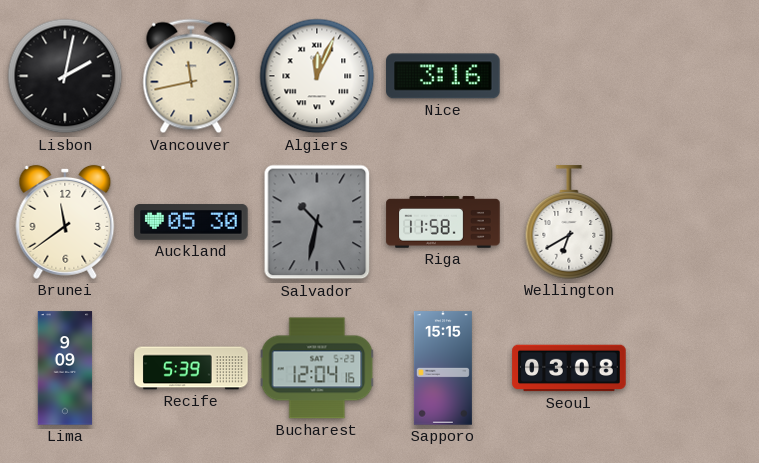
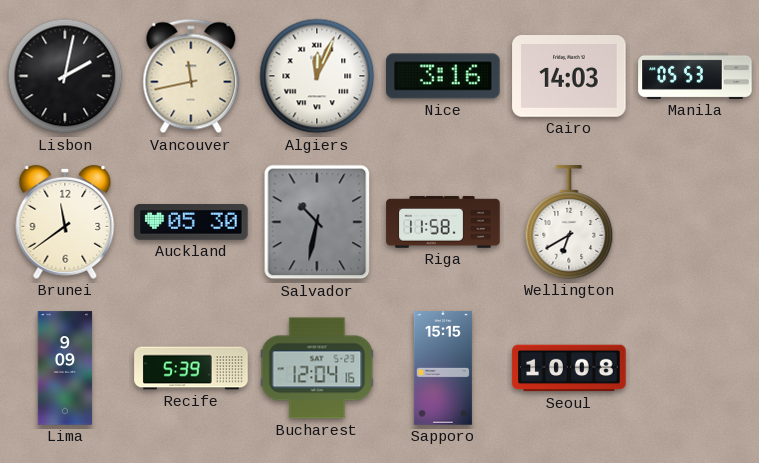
Cairo: none -> 14:03 (569, 77)
Manila: none -> 05:53 (695, 76)
Seoul: 03:08 -> 10:08 (569, 368)
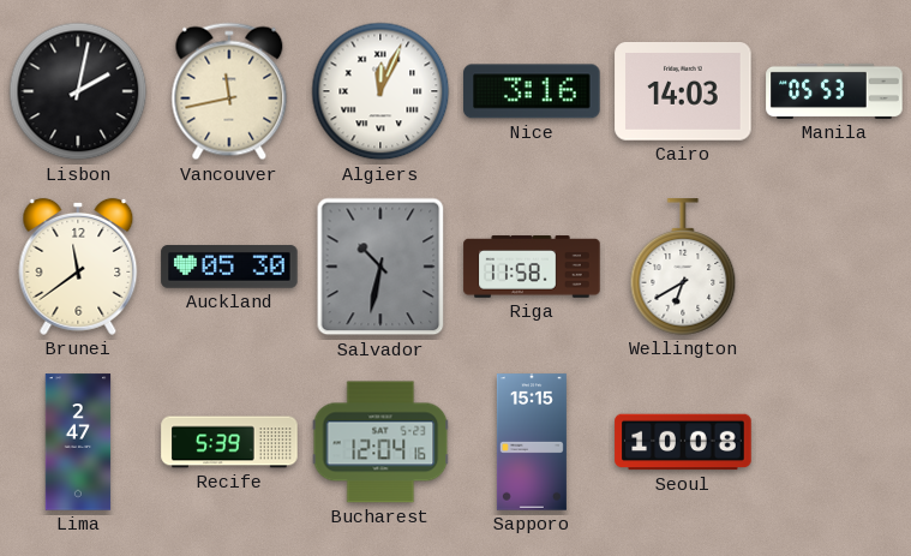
Lima: 9:09 -> 2:47 (78, 442)
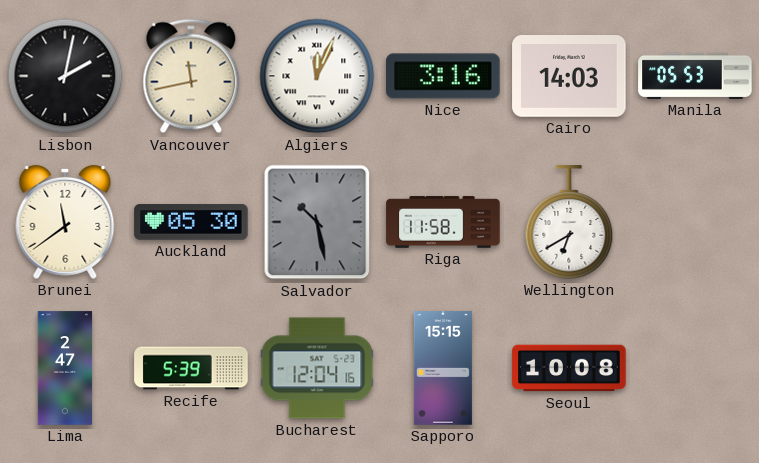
Salvador: 10:32 -> 10:28 (317, 222)
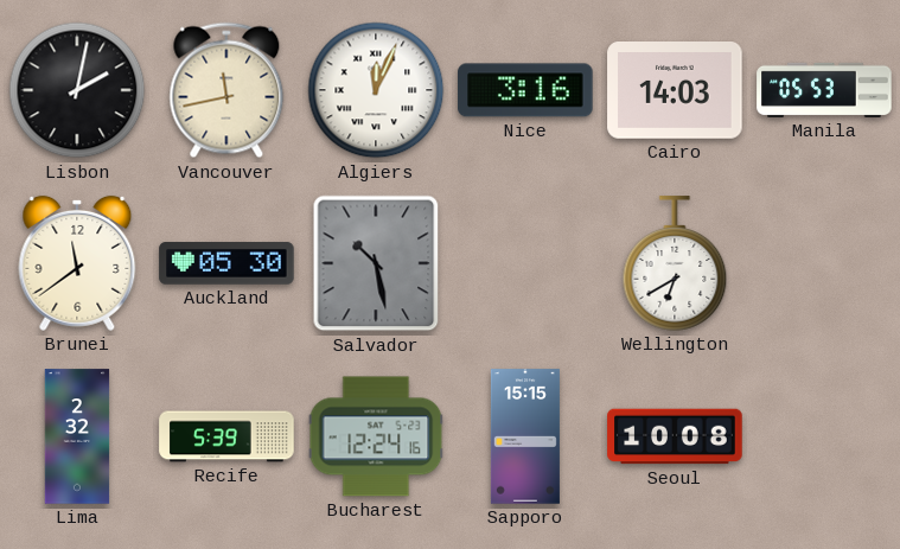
Riga: 11:58 -> none (443, 222)
Lima: 2:47 -> 2:32 (77, 436)
Bucharest: 12:04 -> 12:24 (376, 436)
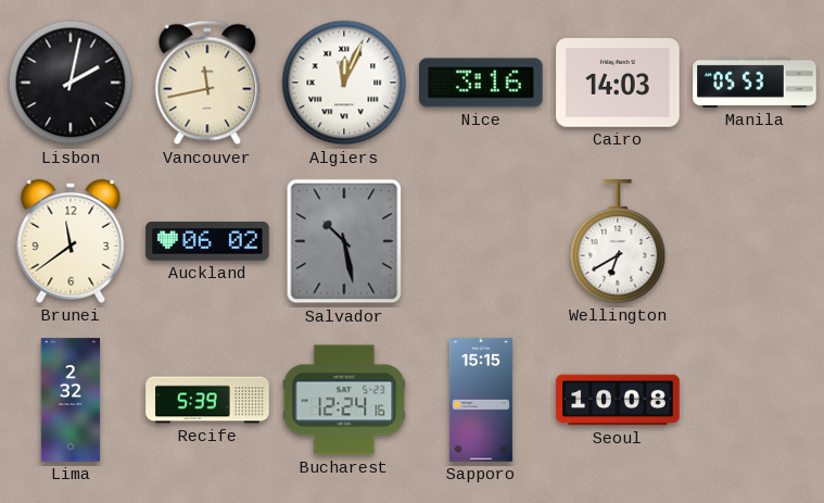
Auckland: 05:30 -> 06:02 (207, 241)
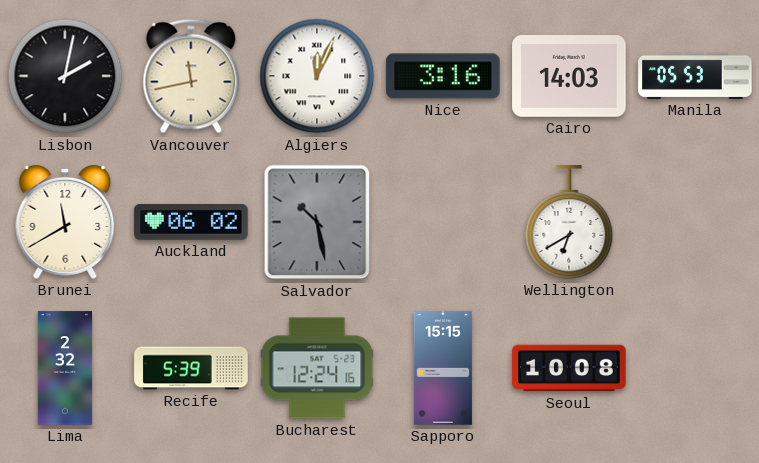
Brunei: 11:39 -> 11:40 (65, 222)
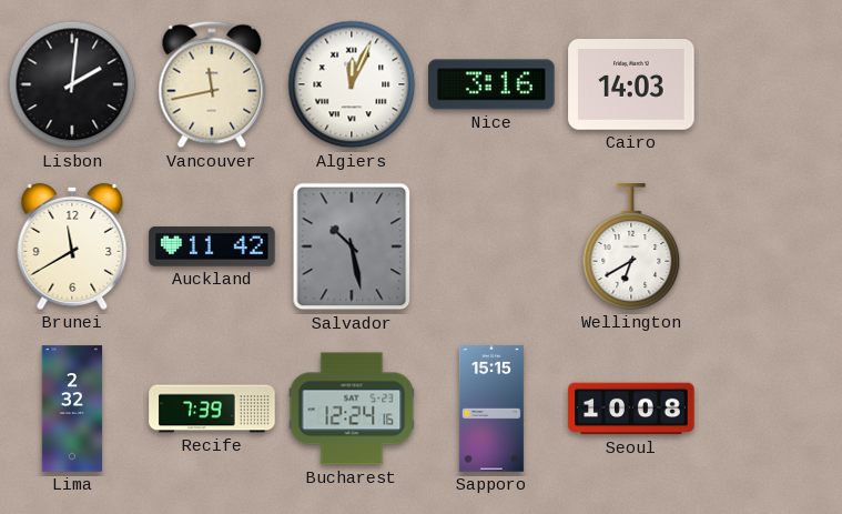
Lisbon: 2:02 -> 2:01 (72, 84)
Manila: 05:53 -> none (695, 76)
Auckland: 06:02 -> 11:42 (212, 246)
Recife: 5:39 -> 7:39 (212, 409)
